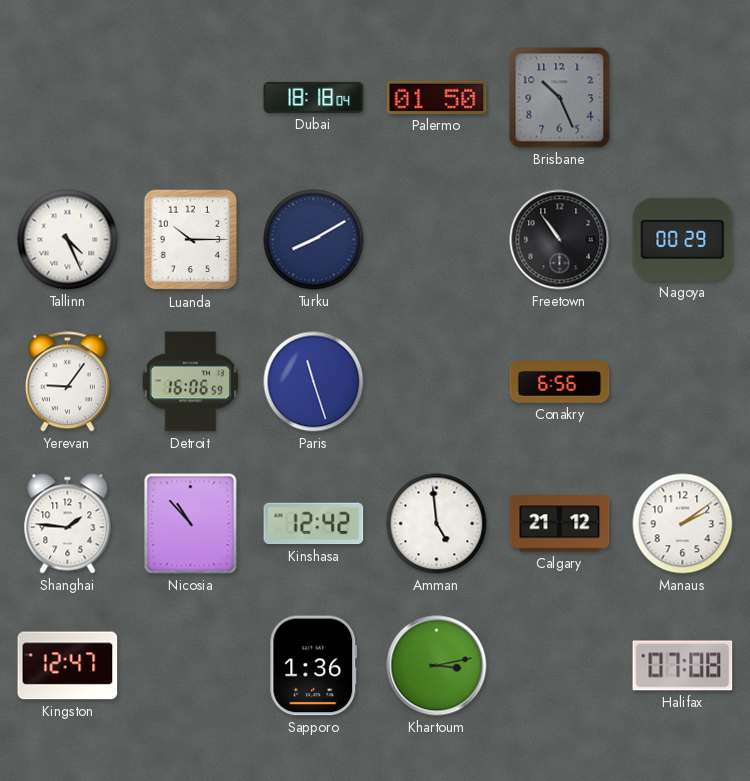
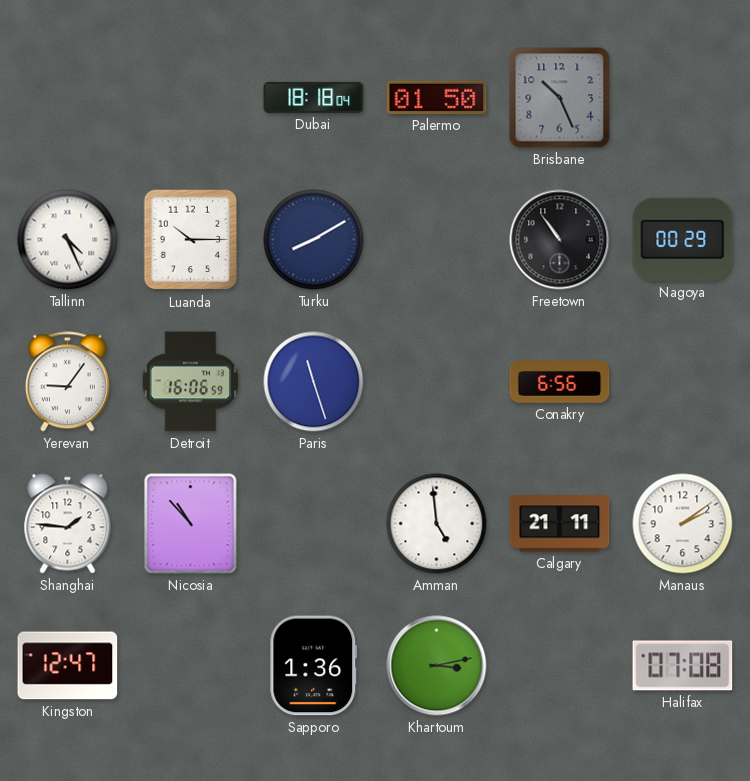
Kinshasa: 12:42 -> none (314, 524)
Calgary: 21:12 -> 21:11 (560, 524)
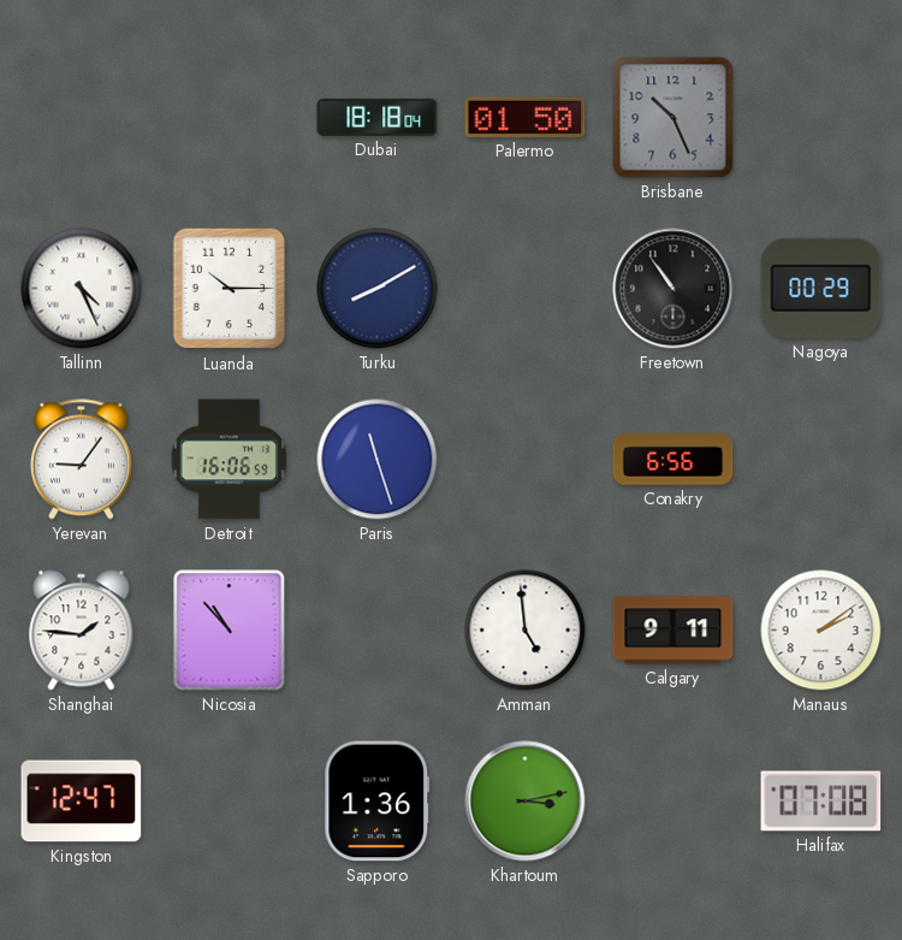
Calgary: 21:11 -> 9:11 (673, 631)
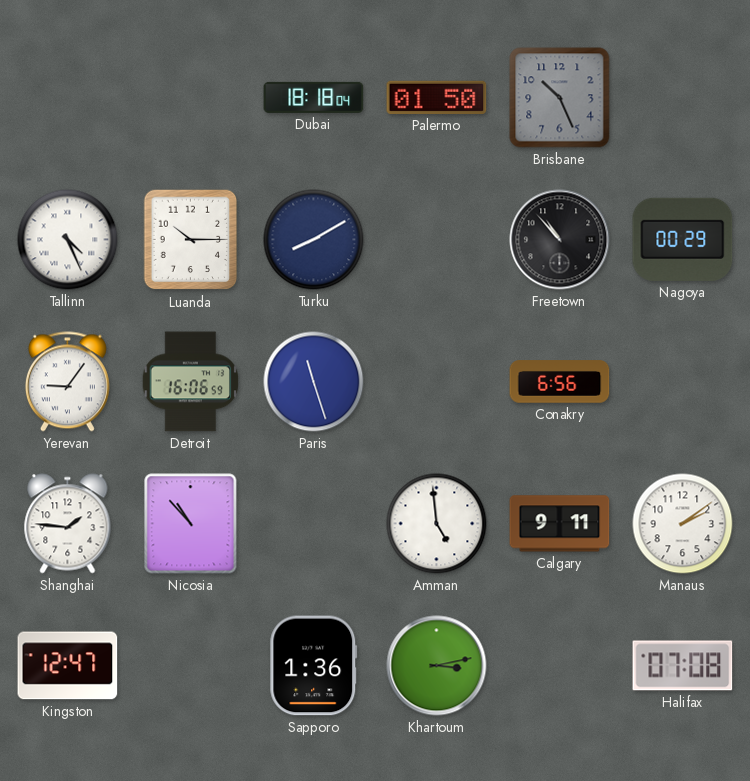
Freetown: 10:54 -> 10:53 (560, 240)
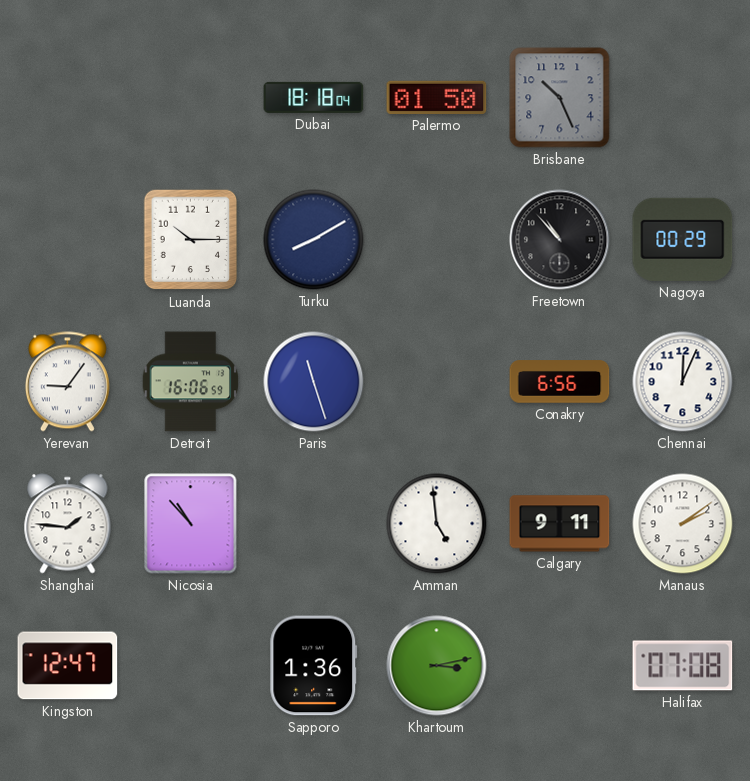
Tallinn: 4:26 -> none (68, 240)
Chennai: none -> 12:04 (683, 382)
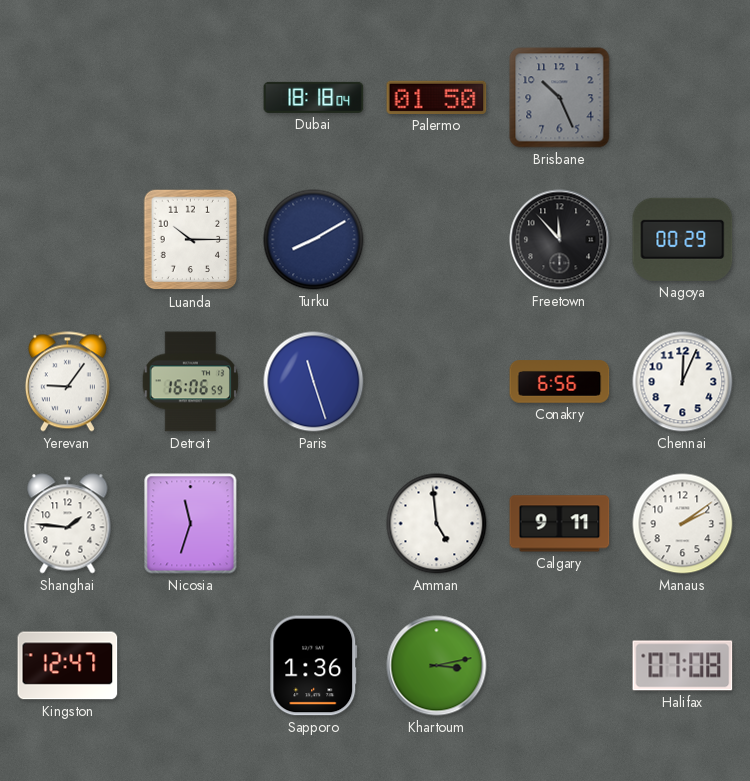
Freetown: 10:53 -> 11:53 (560, 240)
Nicosia: 10:53 -> 11:33 (191, 524)
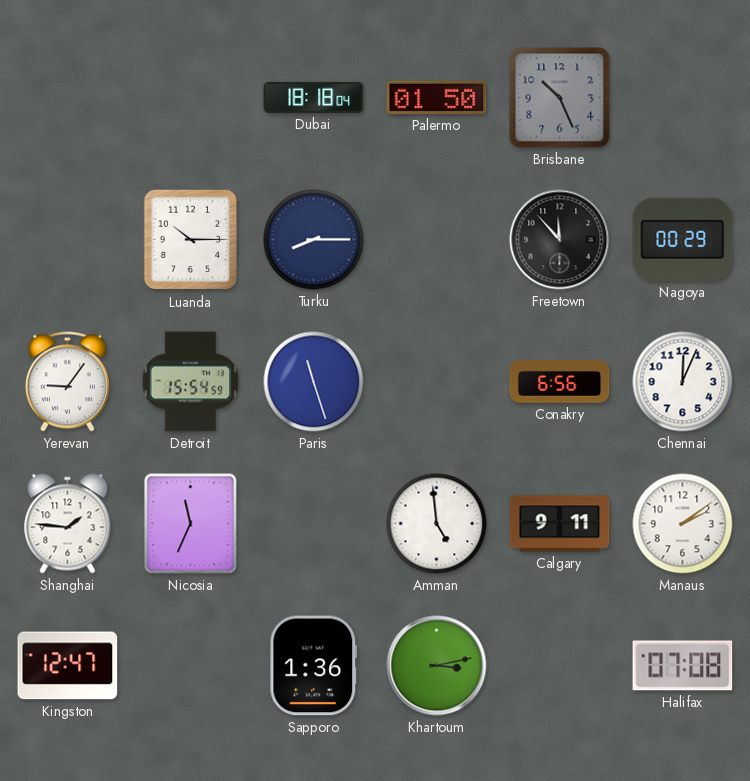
Turku: 8:10 -> 8:15 (314, 240)
Detroit: 16:06 -> 15:54 (191, 382)
Nicosia: 11:33 -> 11:34 (191, 524)
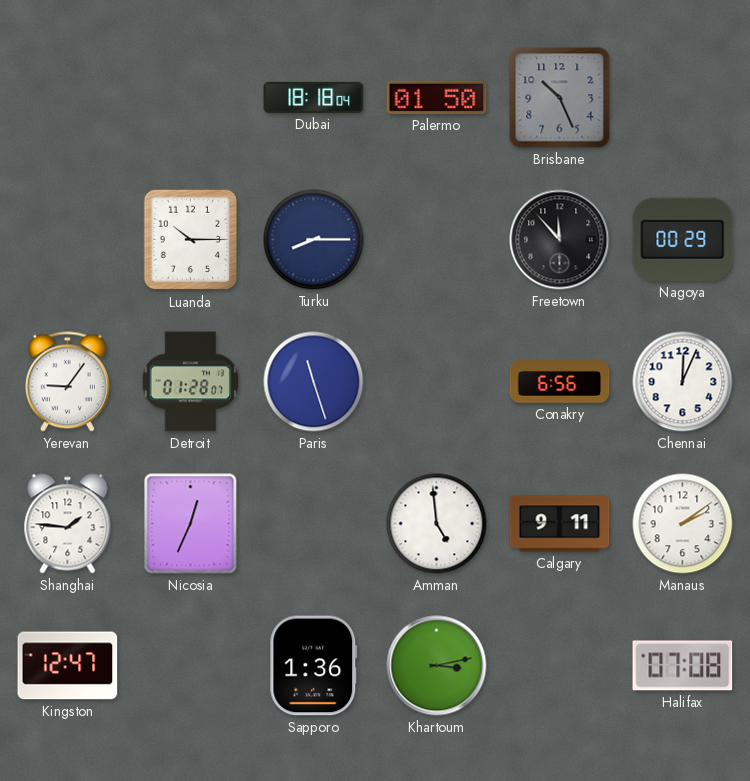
Detroit: 15:54 -> 01:28 (191, 382)
Nicosia: 11:34 -> 12:34 (191, 524)
